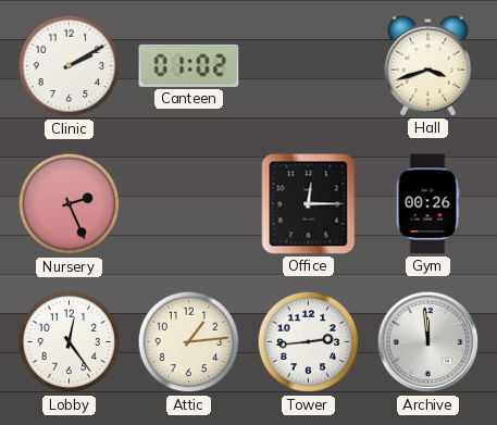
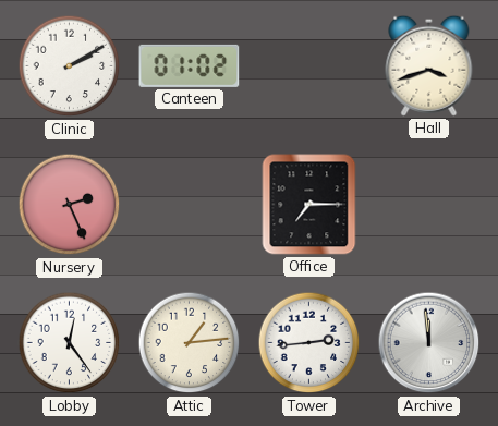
Office: 12:15 -> 7:15 (309, 205)
Gym: 00:26 -> none (427, 204)
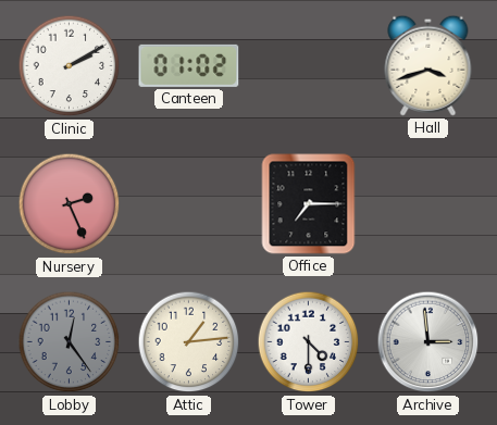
Lobby dial: white -> grey (70, 342)
Tower: 2:44 -> 4:30 (309, 342)
Archive: 11:59 -> 2:59 (428, 342)
